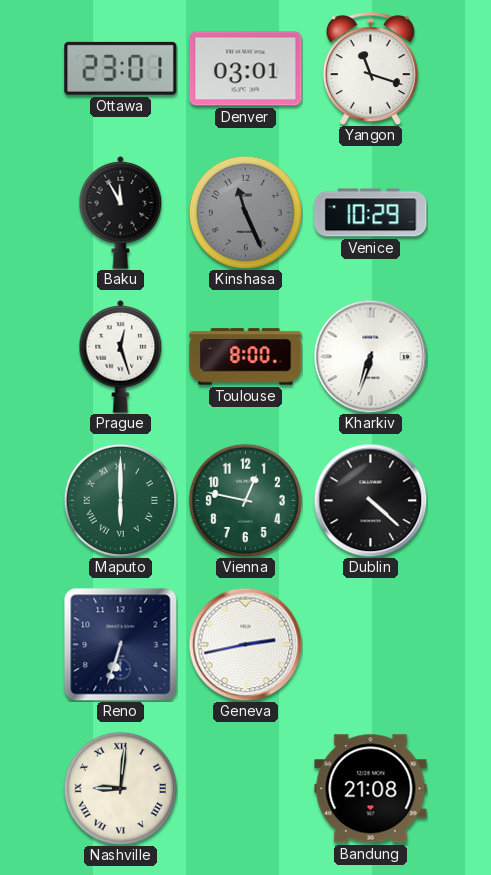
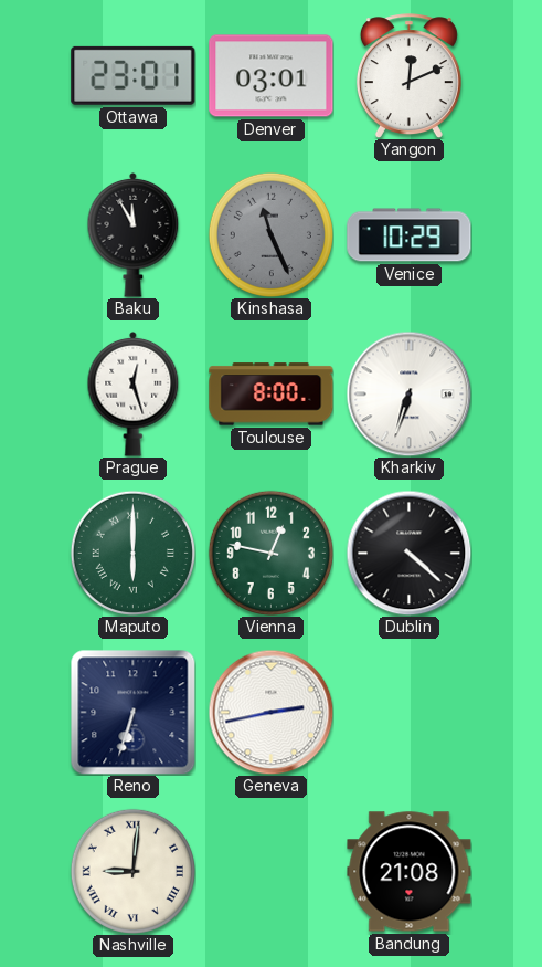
Yangon: 11:18 -> 12:11 (408, 76)
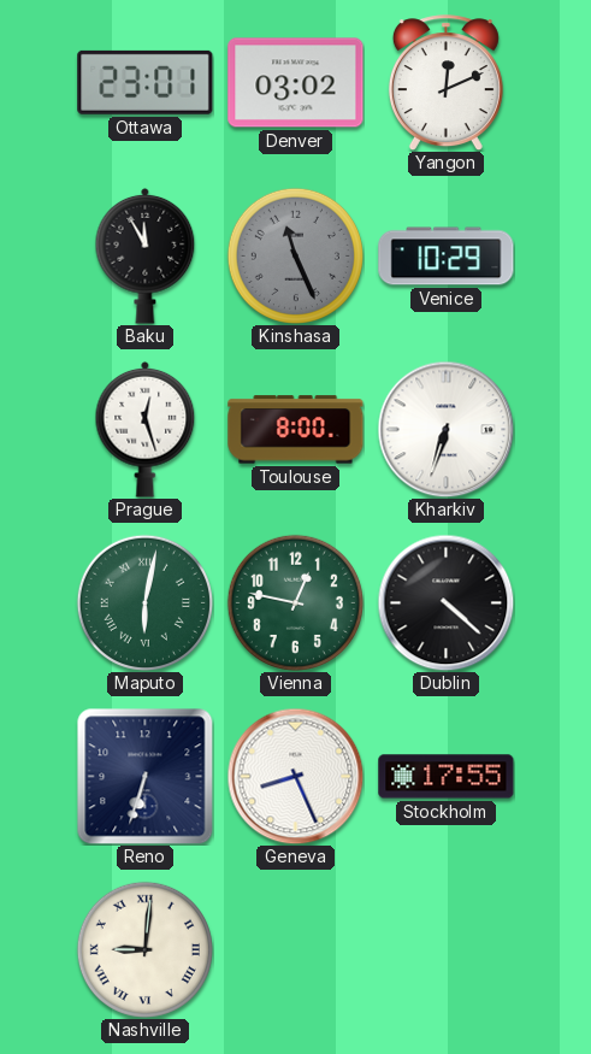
Denver: 03:01 -> 03:02 (296, 83)
Maputo: 6:00 -> 6:02 (144, 602)
Geneva: 2:43 -> 8:26 (295, 776)
Stockholm: none -> 17:55 (447, 777)
Bandung: 21:08 -> none (410, 872)
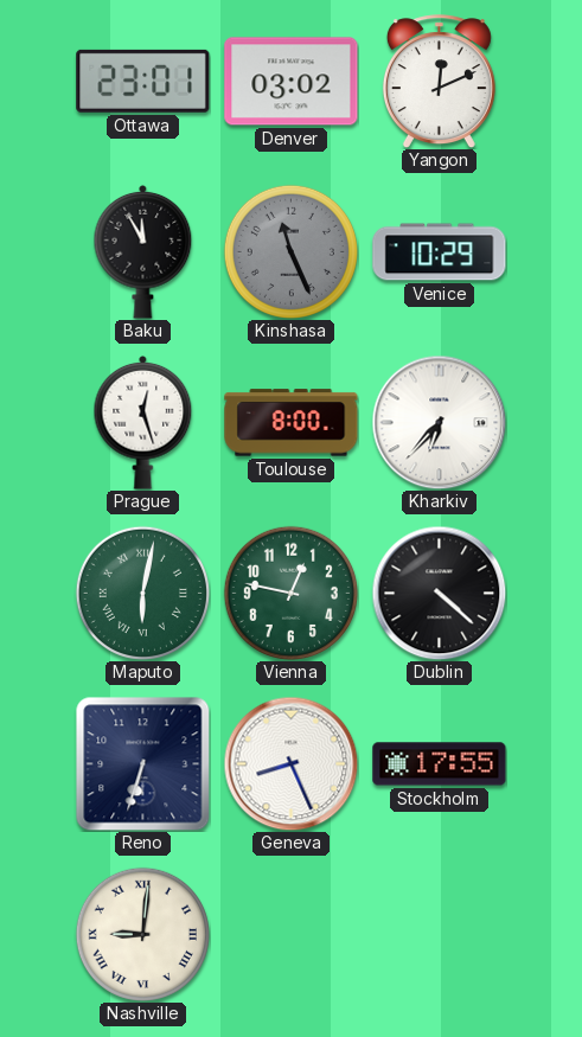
Kharkiv: 6:33 -> 6:37 (439, 422)
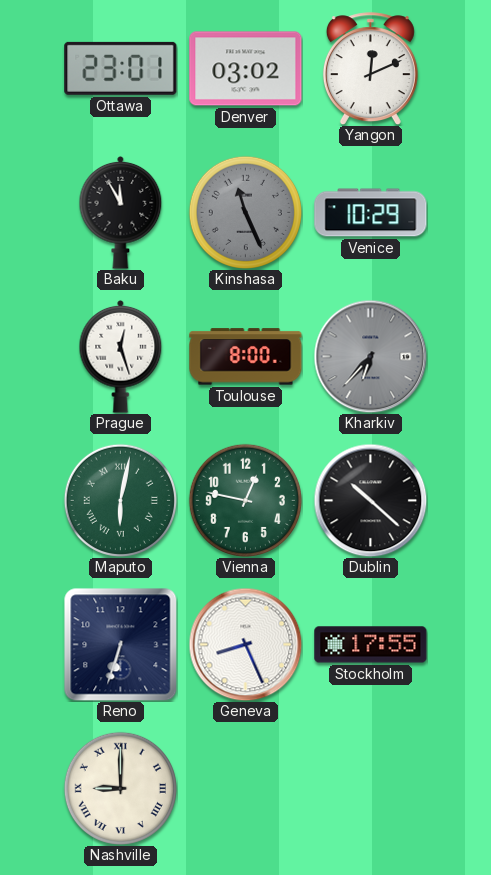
Kharkiv dial: white -> grey (370, 356)
Dublin: 4:22 -> 10:22 (370, 500)
Nashville: 9:01 -> 9:00 (120, 788)
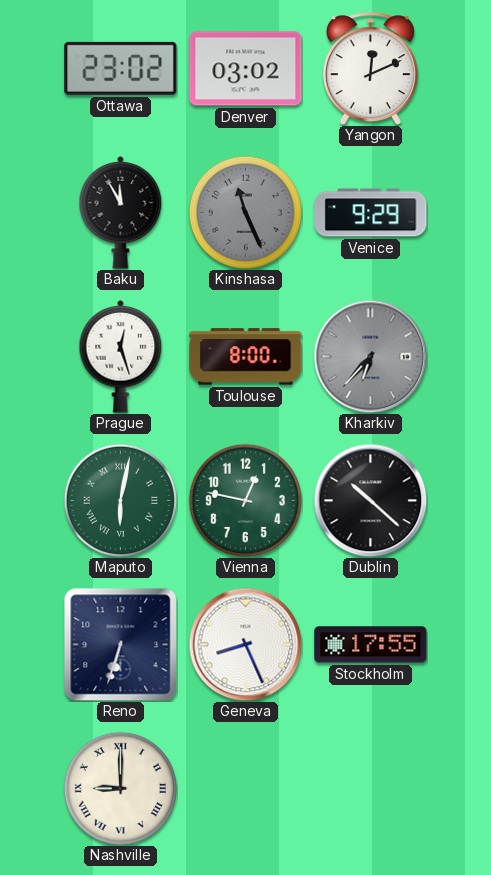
Ottawa: 23:01 -> 23:02 (121, 68)
Venice: 10:29 -> 9:29 (371, 213)
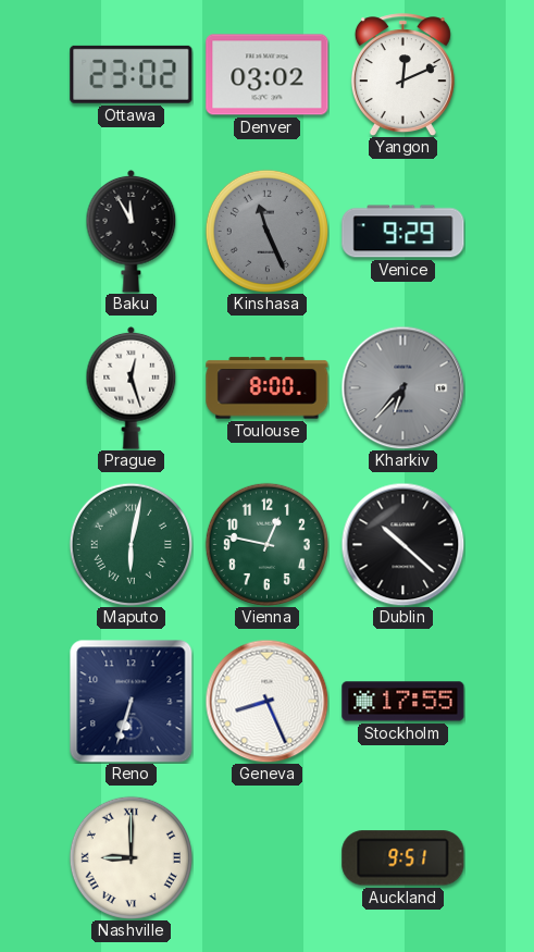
Auckland: none -> 9:51 (403, 858)
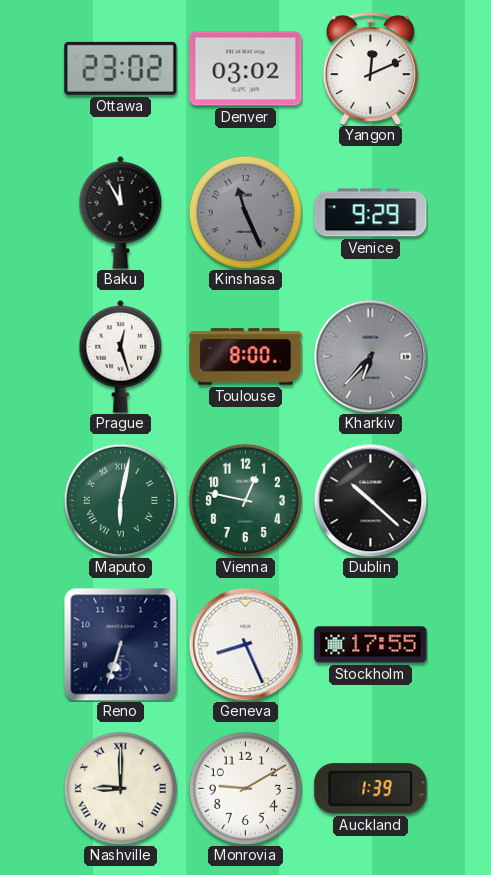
Monrovia: none -> 9:10 (245, 788)
Auckland: 9:51 -> 1:39 (371, 789)
